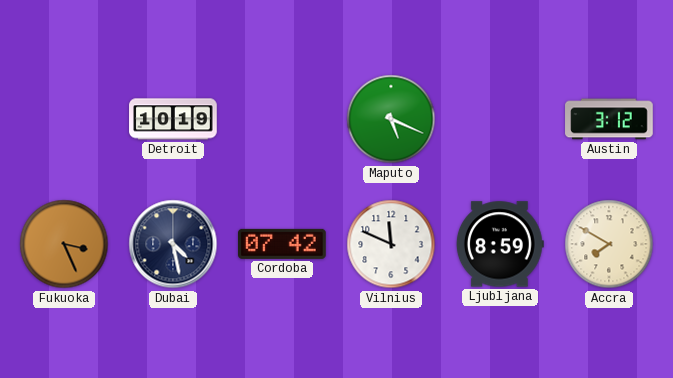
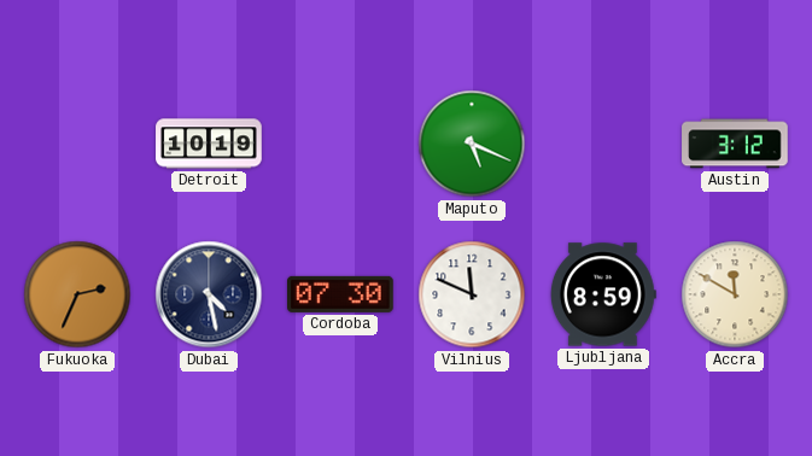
Fukuoka: 3:26 -> 2:34 (77, 294)
Cordoba: 07:42 -> 07:30 (341, 294)
Accra: 7:50 -> 11:50 (735, 294)
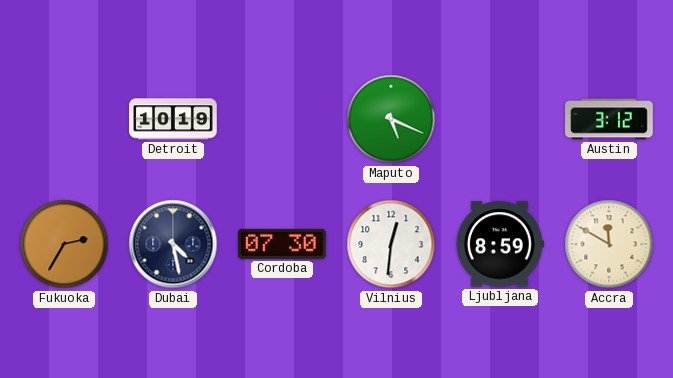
Fukuoka: 2:34 -> 2:35 (64, 244)
Vilnius: 11:49 -> 12:31 (391, 244)
